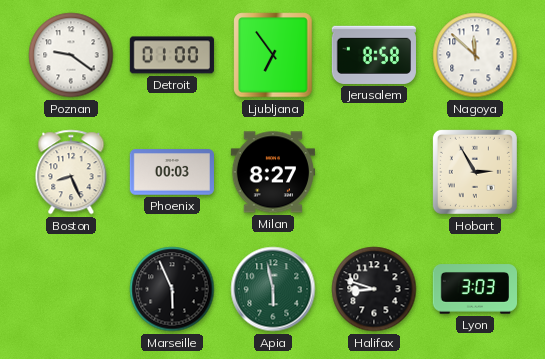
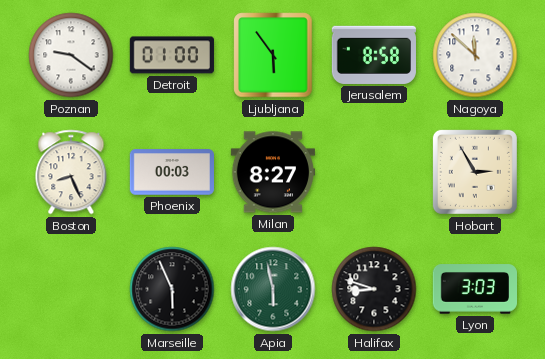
Ljubljana: 6:54 -> 5:54 (273, 55)
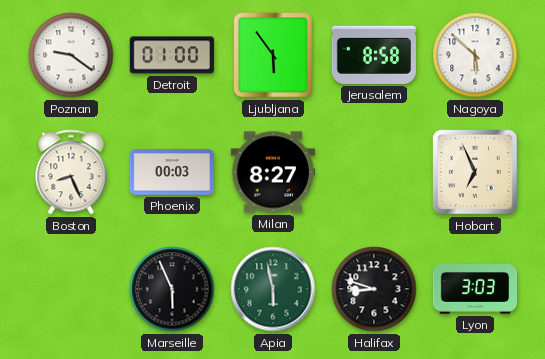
Nagoya: 11:52 -> 5:52 (475, 55)
Hobart: 2:55 -> 6:56 (475, 172)
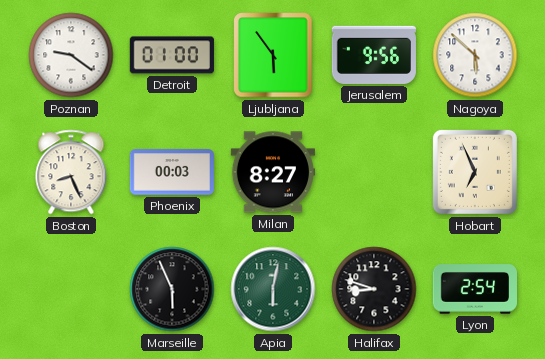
Jerusalem: 8:58 -> 9:56 (374, 55)
Apia: 5:58 -> 6:02 (273, 289)
Lyon: 3:03 -> 2:54 (474, 289)
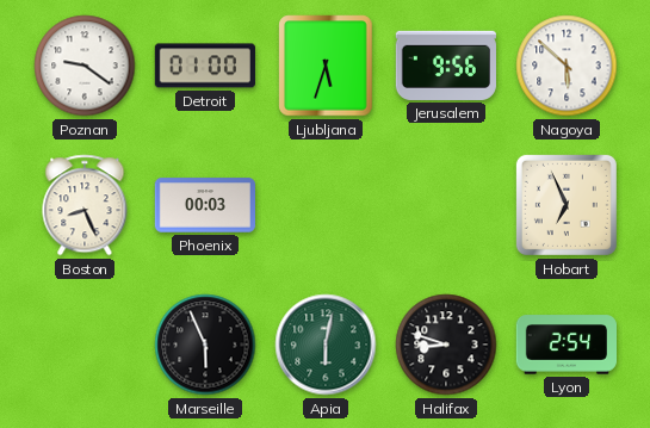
Ljubljana: 5:54 -> 5:33 (326, 66)
Milan: 8:27 -> none (272, 172)
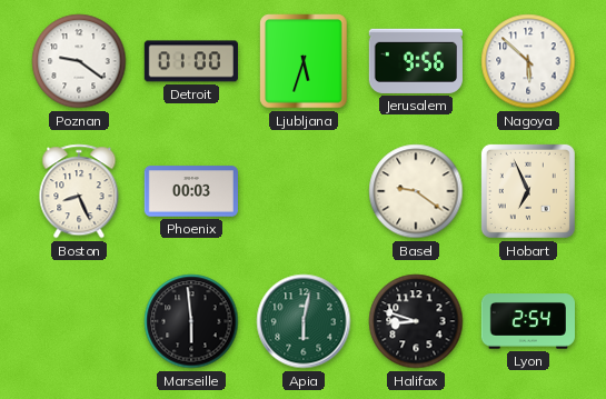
Basel: none -> 9:21 (416, 191)
Marseille: 5:56 -> 5:59 (191, 321)
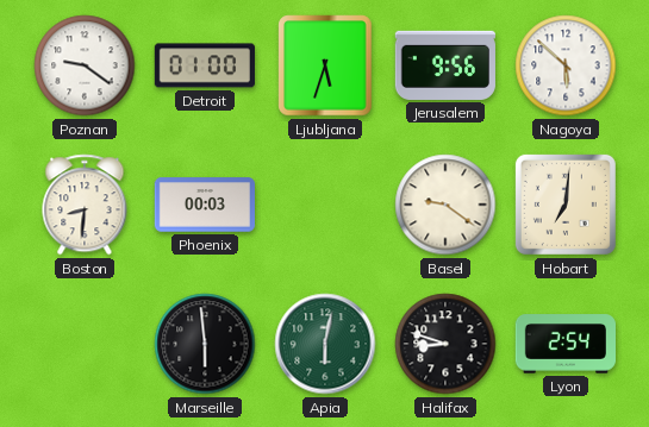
Boston: 8:26 -> 8:31 (85, 205)
Hobart: 6:56 -> 7:01 (566, 205)
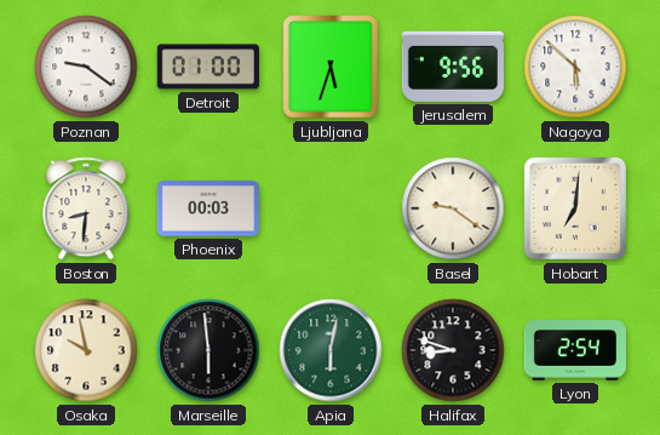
Osaka: none -> 9:58 (86, 350)
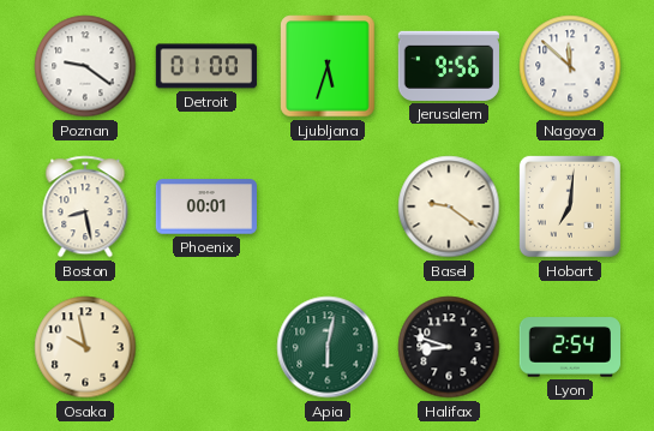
Nagoya: 5:52 -> 11:52 (570, 66)
Boston: 8:31 -> 8:28 (85, 206)
Phoenix: 00:03 -> 00:01 (205, 206)
Marseille: 5:59 -> none (208, 350)
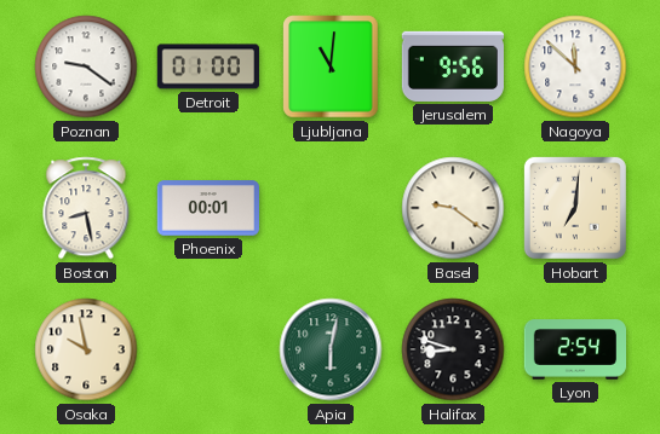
Ljubljana: 5:33 -> 11:01 (331, 66)
